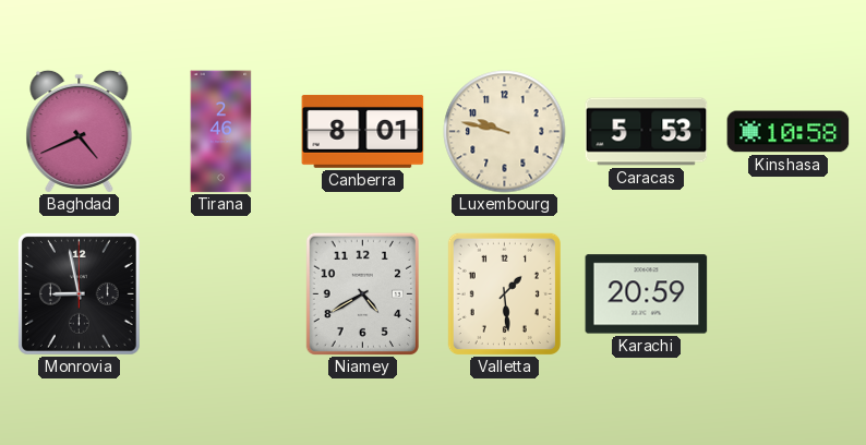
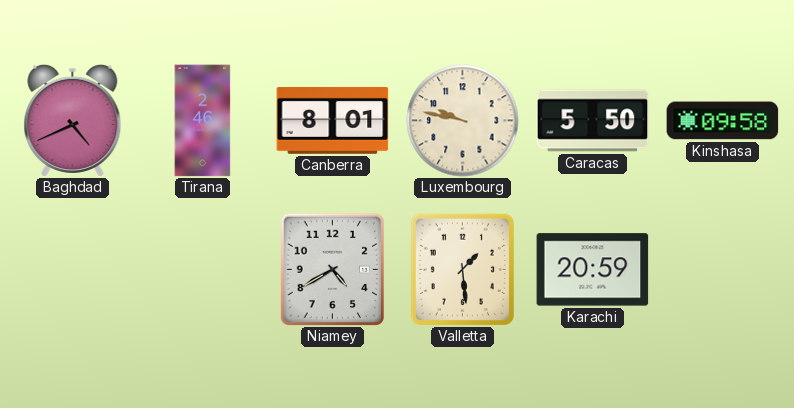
Caracas: 5:53 -> 5:50 (593, 121)
Kinshasa: 10:58 -> 09:58 (723, 121)
Monrovia: 8:58 -> none (79, 293)
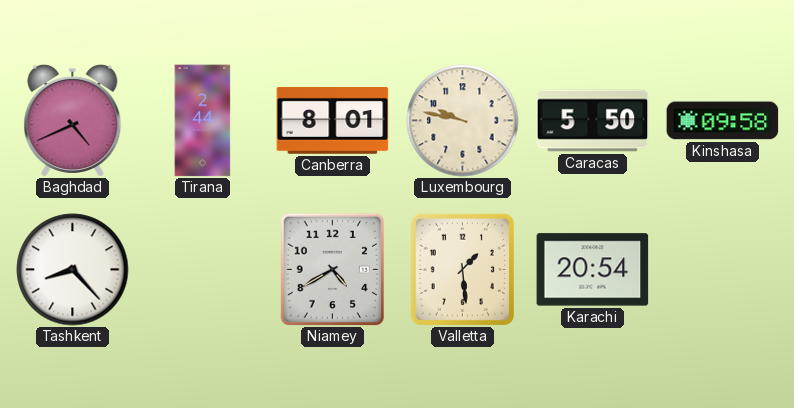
Tirana: 2:46 -> 2:44 (203, 121)
Tashkent: none -> 8:23 (73, 270)
Karachi: 20:59 -> 20:54 (593, 270)
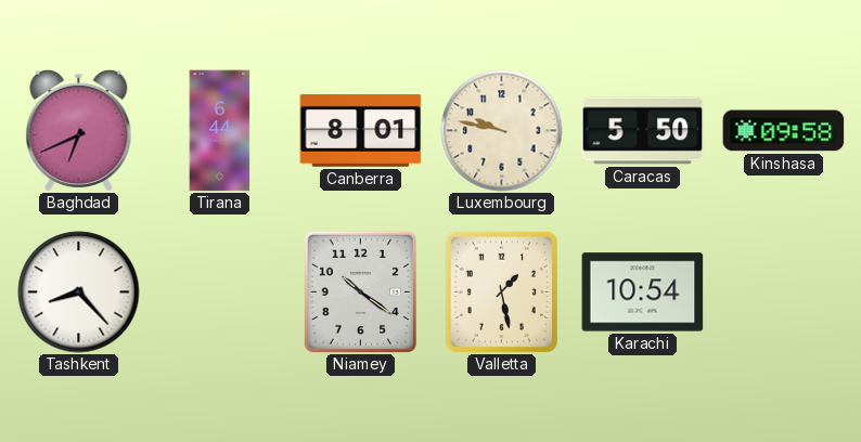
Baghdad: 4:41 -> 6:41 (79, 130)
Tirana: 2:44 -> 6:44 (220, 131)
Niamey: 4:40 -> 10:21 (360, 291)
Valletta: 1:29 -> 1:28 (501, 291)
Karachi: 20:54 -> 10:54 (643, 292)
